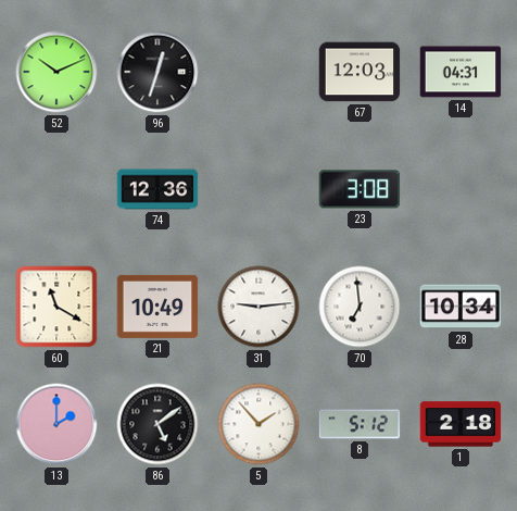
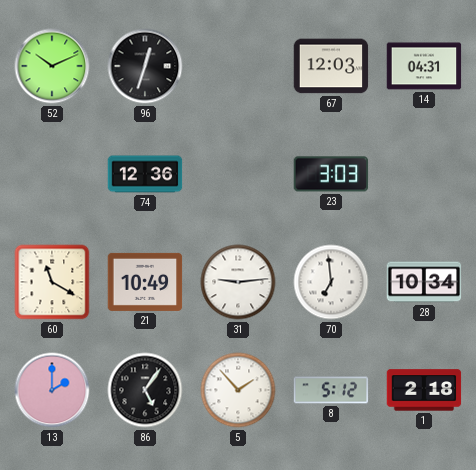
23: 3:08 -> 3:03 (331, 174)
86: 5:09 -> 5:06 (145, 390)
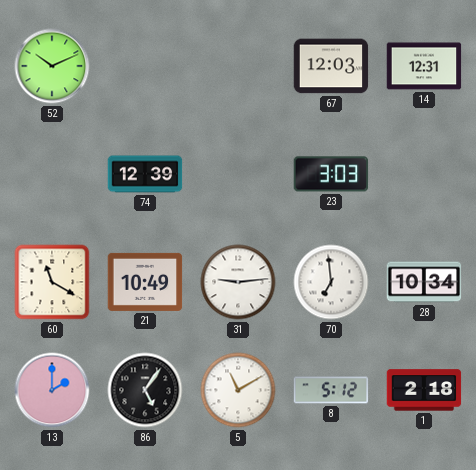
96: 12:33 -> none (145, 66)
14: 04:31 -> 12:31 (424, 66)
74: 12:36 -> 12:39 (145, 174)
5: 1:53 -> 11:10 (238, 390)
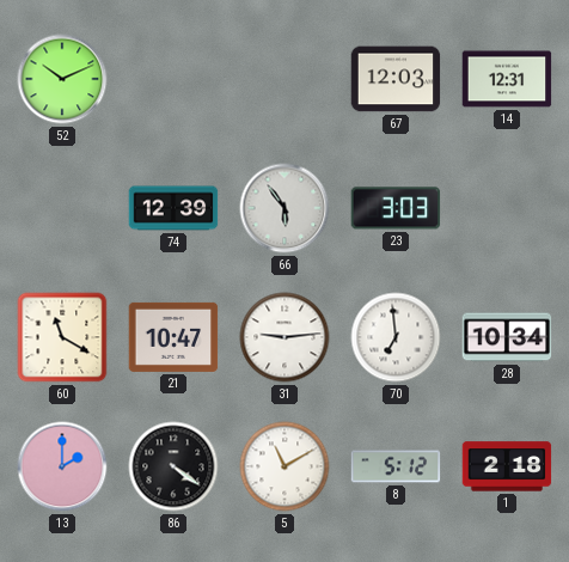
66: none -> 5:54 (284, 208)
21: 10:49 -> 10:47 (173, 337)
86: 5:06 -> 4:21 (173, 466)
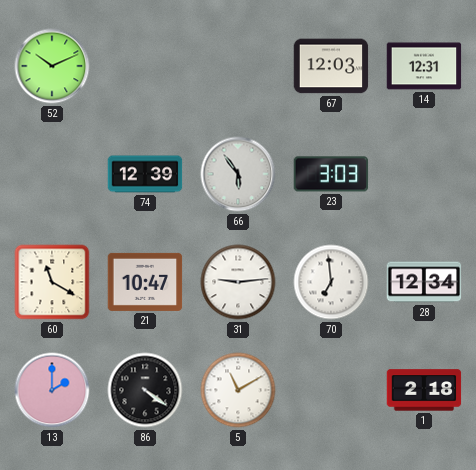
28: 10:34 -> 12:34 (424, 282)
8: 5:12 -> none (396, 466)
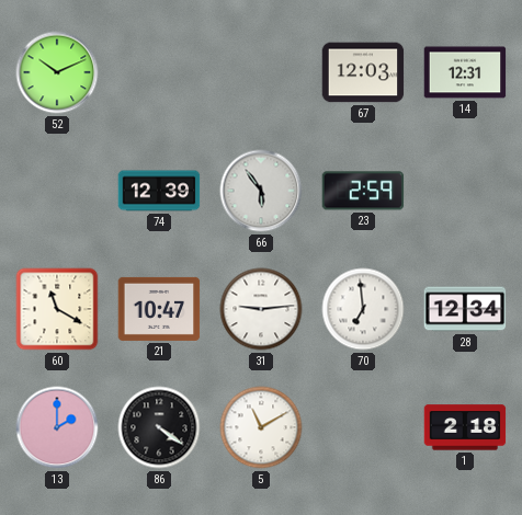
23: 3:03 -> 2:59 (363, 191)
